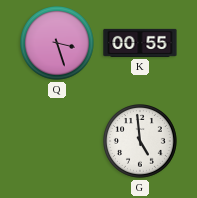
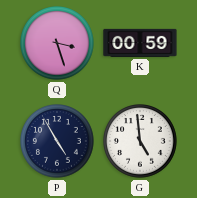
K: 00:55 -> 00:59 (140, 43)
P: none -> 4:55 (58, 142)
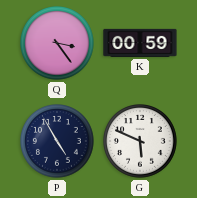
Q: 3:27 -> 3:24 (58, 44)
G: 4:59 -> 5:49 (141, 142)
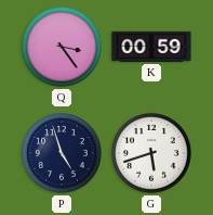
P: 4:55 -> 4:57 (63, 154)
G: 5:49 -> 5:42 (152, 154)
